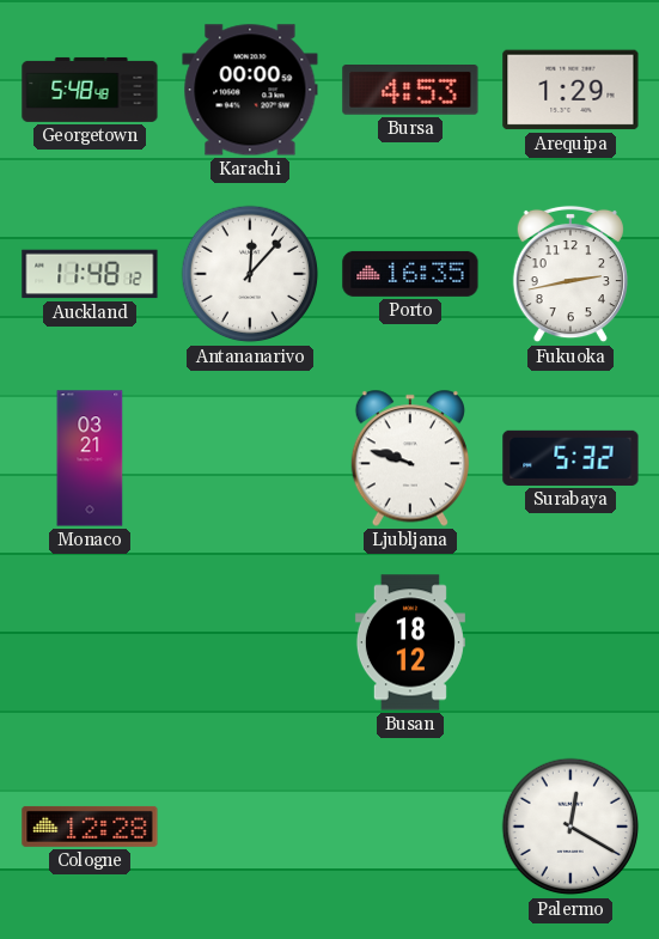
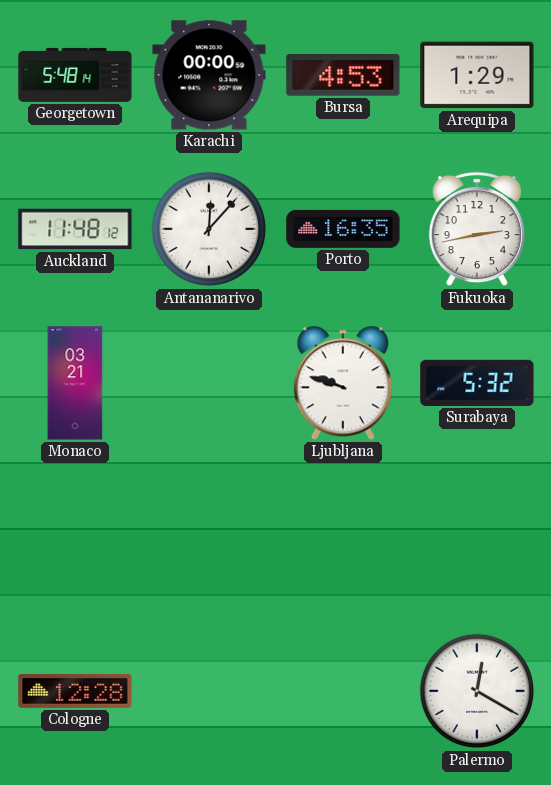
Georgetown: 5:48:48 -> 5:48:14 (75, 75)
Busan: 18:12 -> none (410, 642)
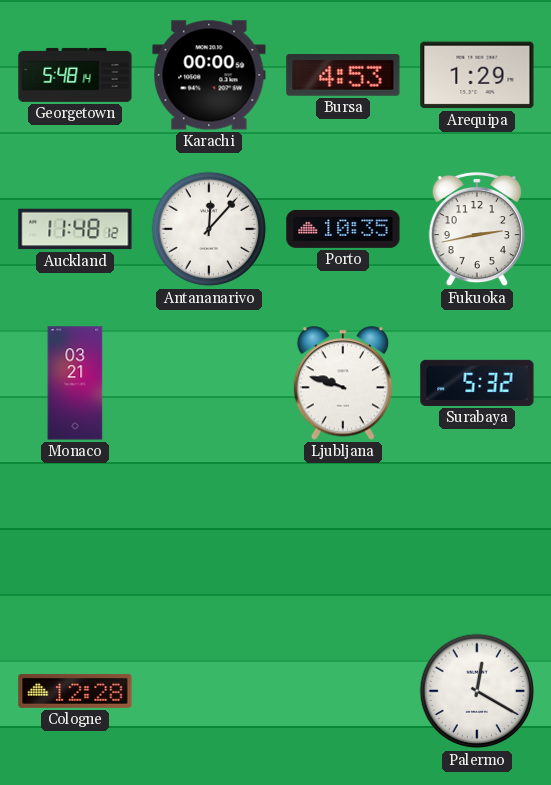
Porto: 16:35 -> 10:35 (343, 229)
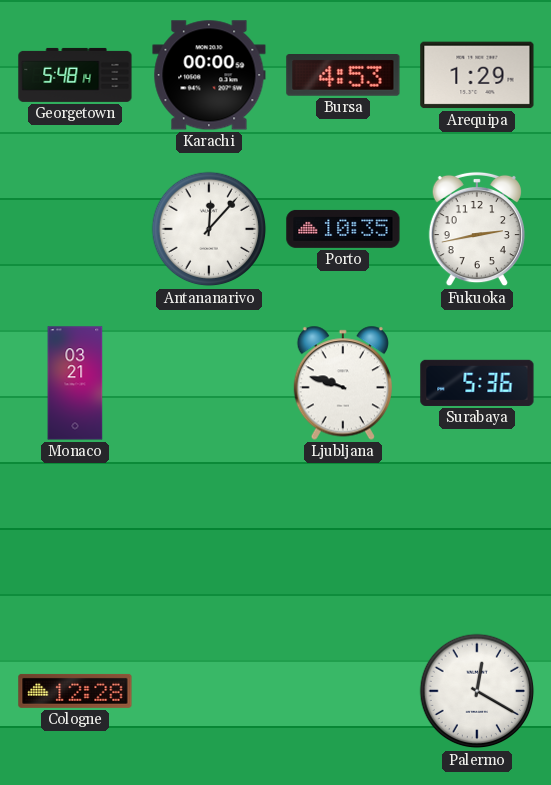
Auckland: 11:48 -> none (75, 229)
Surabaya: 5:32 -> 5:36 (477, 383)
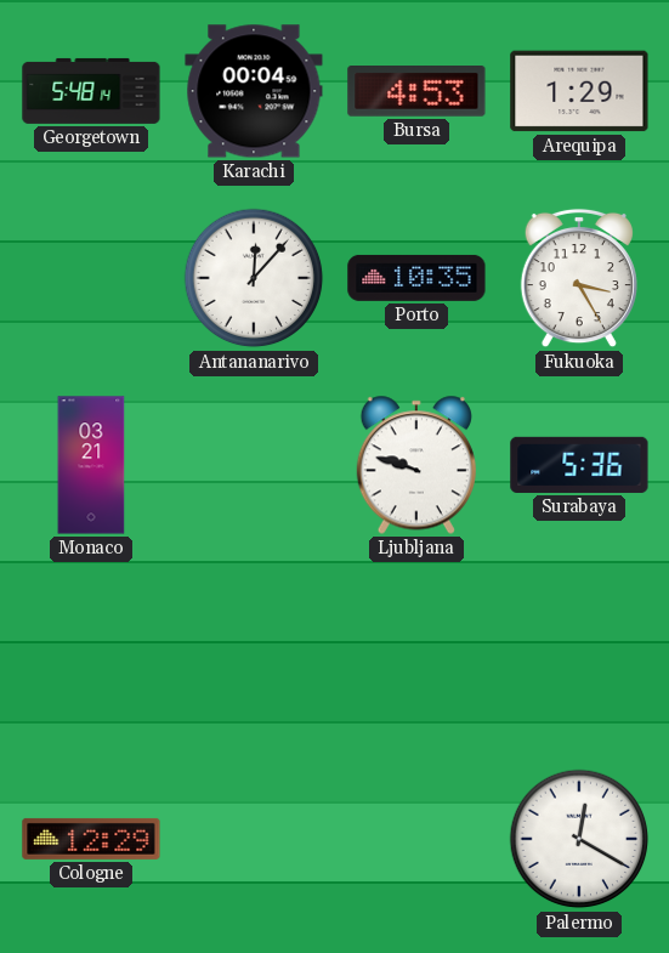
Karachi: 00:00 -> 00:04 (254, 91)
Fukuoka: 2:43 -> 3:25 (579, 278)
Cologne: 12:28 -> 12:29 (91, 839)
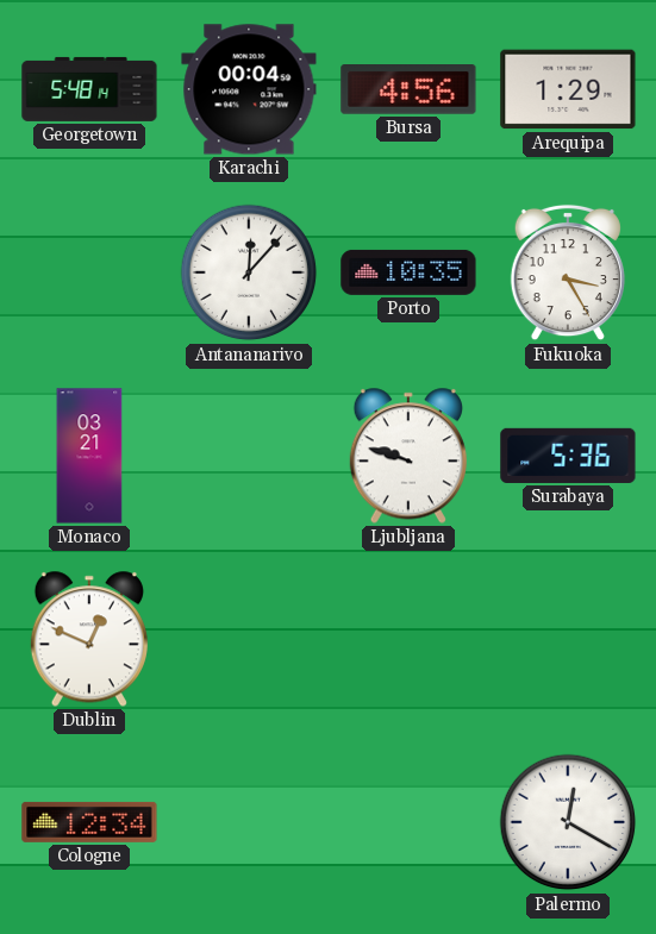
Bursa: 4:53 -> 4:56 (408, 90)
Dublin: none -> 12:49 (89, 639)
Cologne: 12:29 -> 12:34 (89, 822)
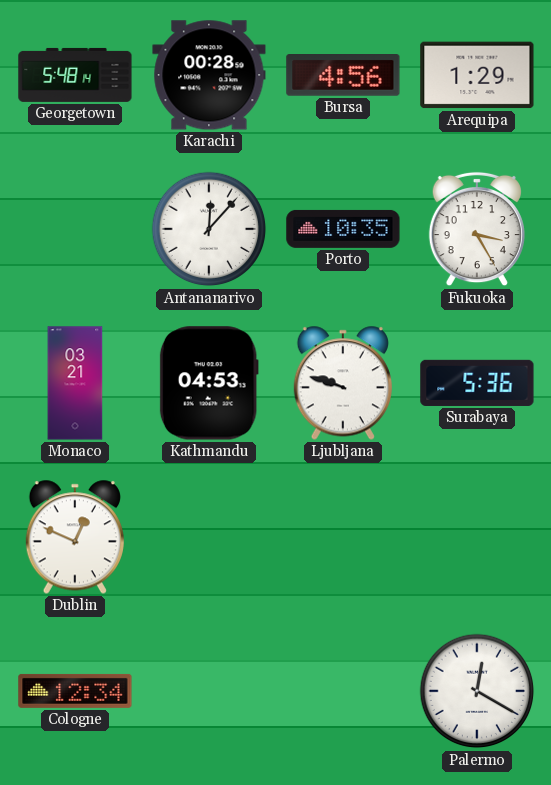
Karachi: 00:04 -> 00:28 (209, 75)
Kathmandu: none -> 04:53 (209, 383)
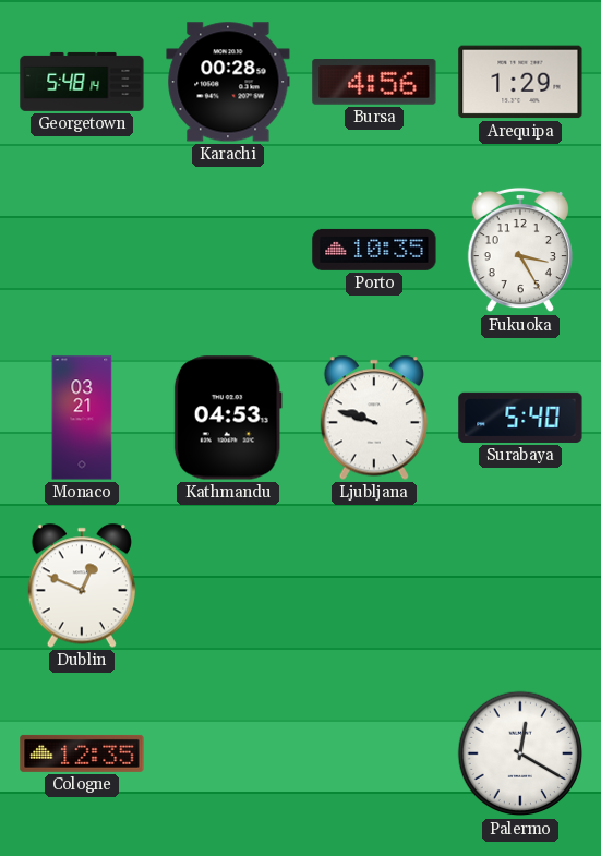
Antananarivo: 12:07 -> none (209, 229)
Surabaya: 5:36 -> 5:40 (520, 418)
Cologne: 12:34 -> 12:35 (82, 753)
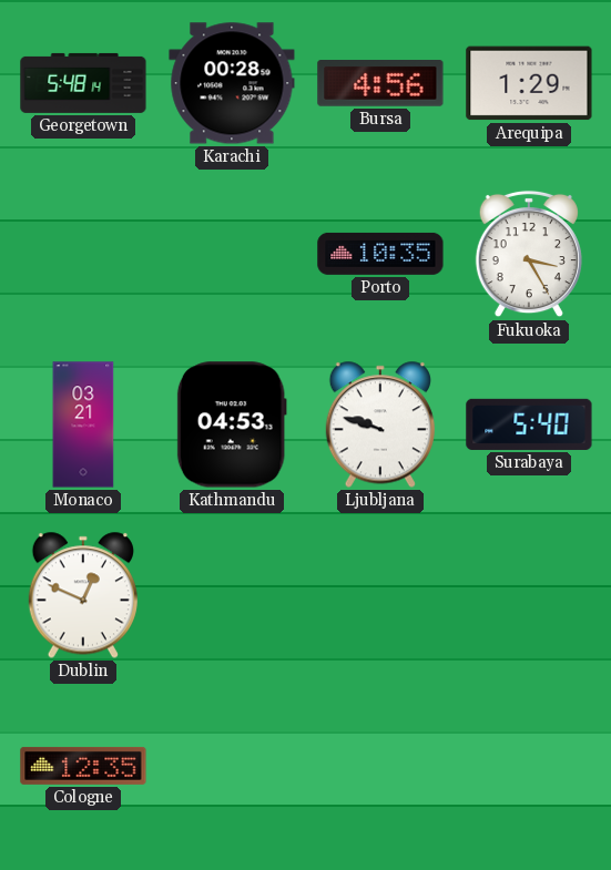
Palermo: 12:20 -> none (520, 753)
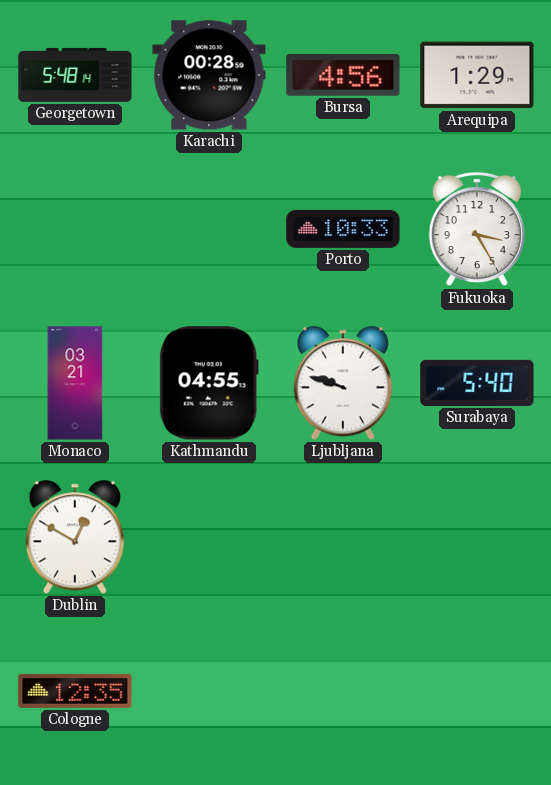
Porto: 10:35 -> 10:33 (343, 229)
Kathmandu: 04:53 -> 04:55 (209, 383)
Dublin: 12:49 -> 12:50 (75, 537)
